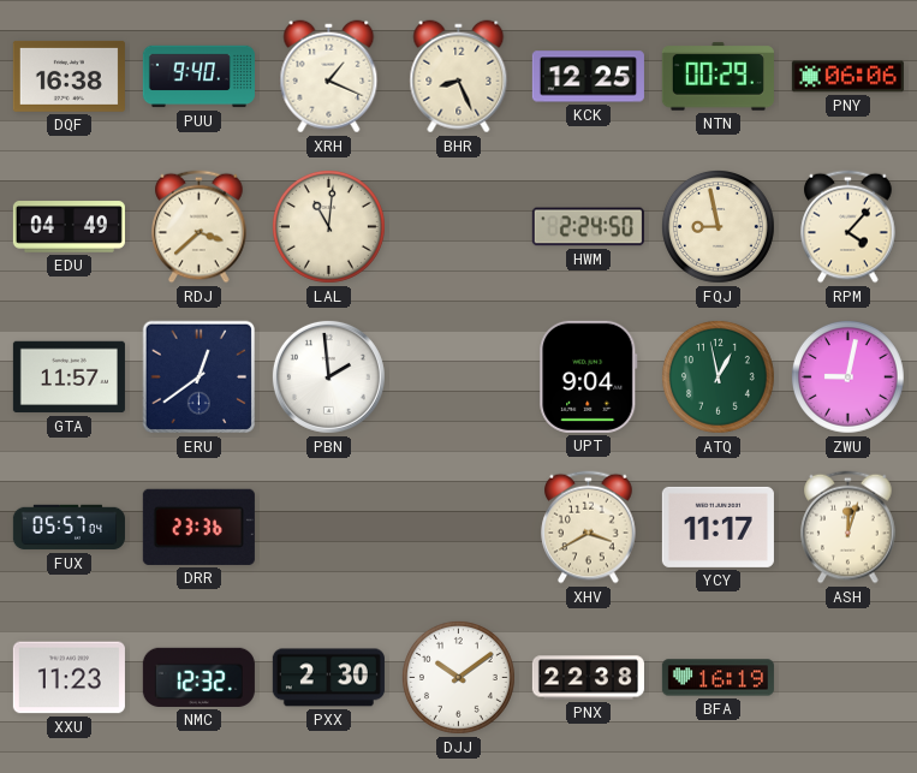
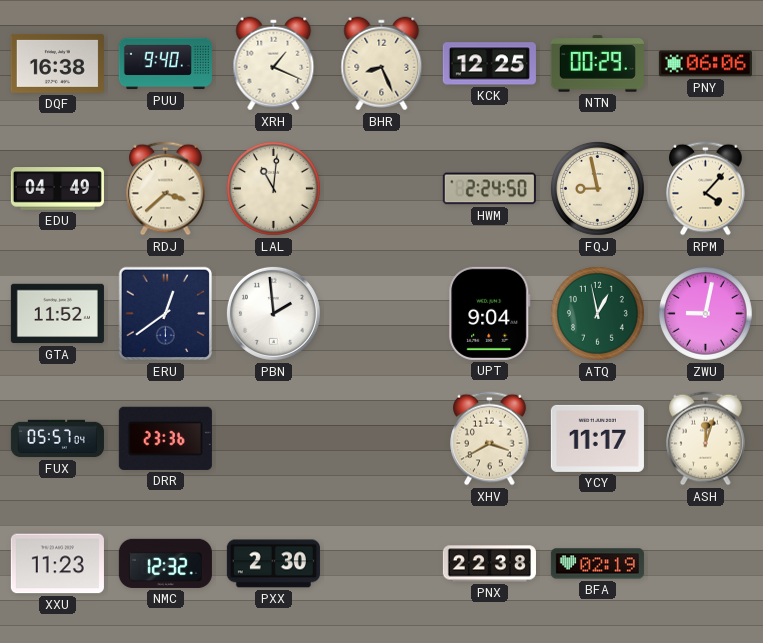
GTA: 11:57 -> 11:52 (57, 314)
DJJ: 10:09 -> none (458, 677)
BFA: 16:19 -> 02:19 (597, 564)
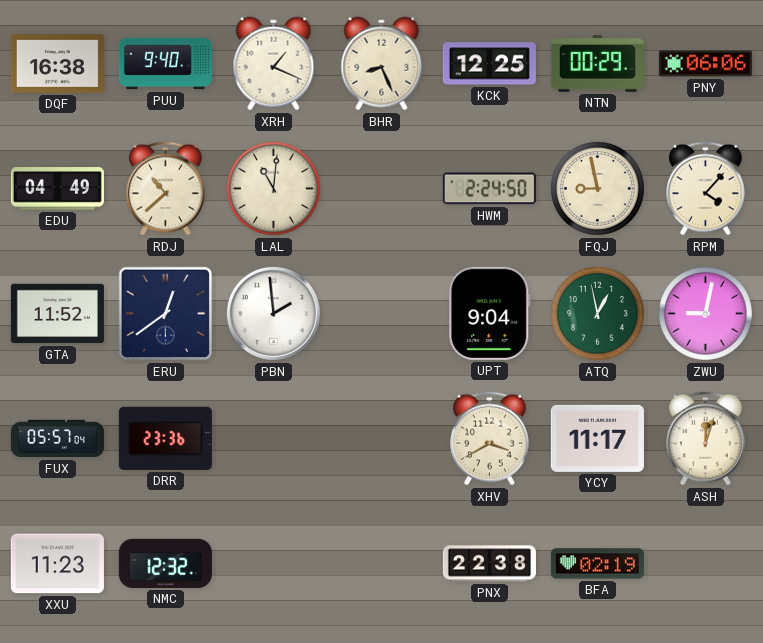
RDJ: 3:38 -> 10:38 (166, 189)
PXX: 2:30 -> none (273, 564)
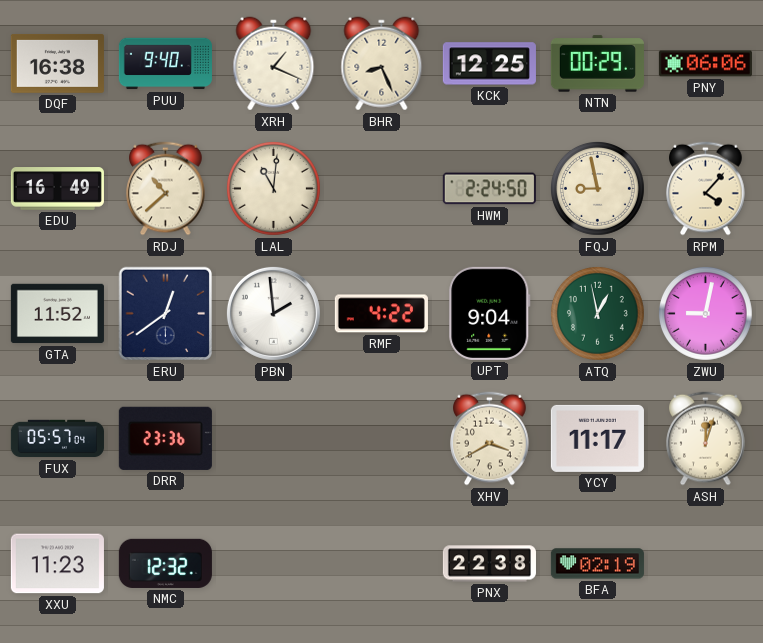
EDU: 04:49 -> 16:49 (57, 189)
RMF: none -> 4:22 (381, 314)
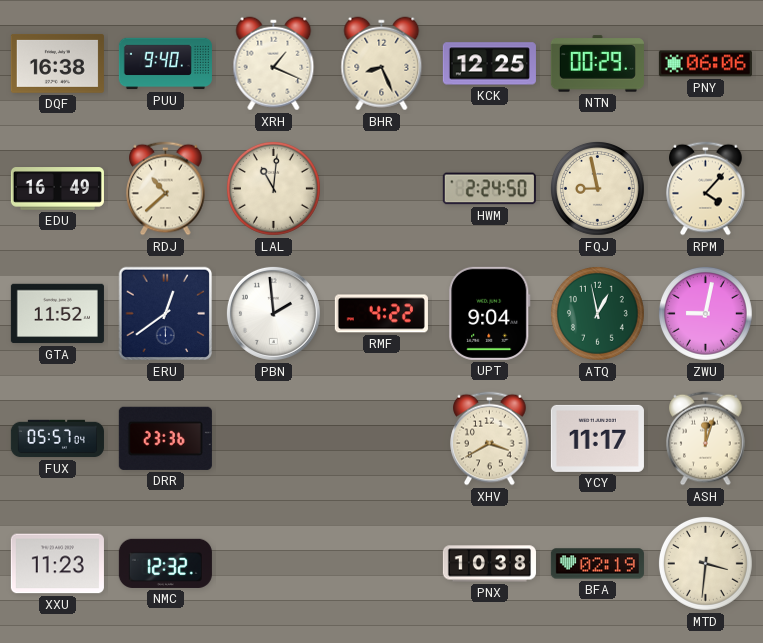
PNX: 22:38 -> 10:38 (489, 564)
MTD: none -> 3:31 (705, 563)
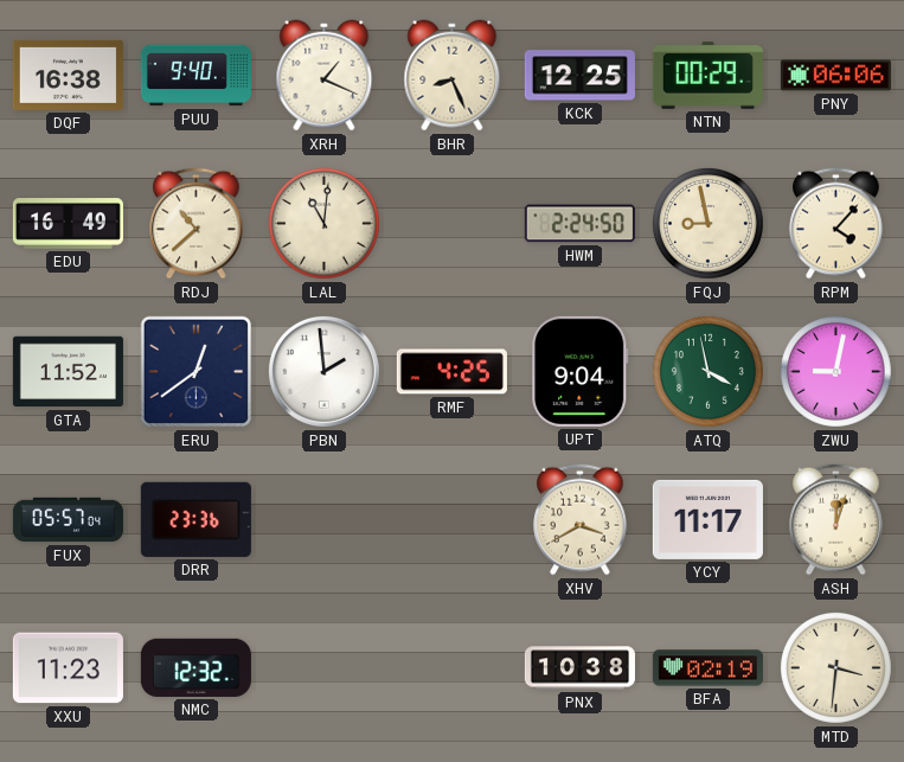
RMF: 4:22 -> 4:25 (451, 372)
ATQ: 12:58 -> 3:58 (707, 371)
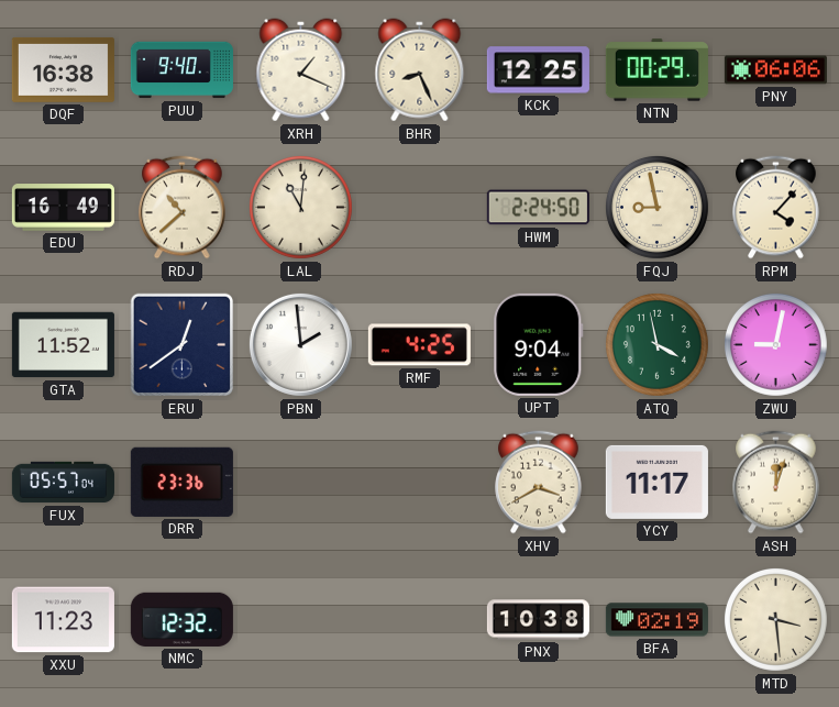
MTD: 3:31 -> 3:29 (775, 619)
